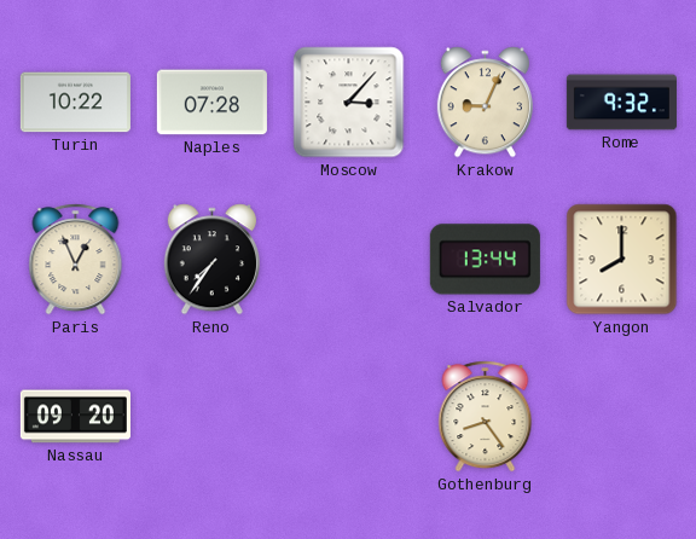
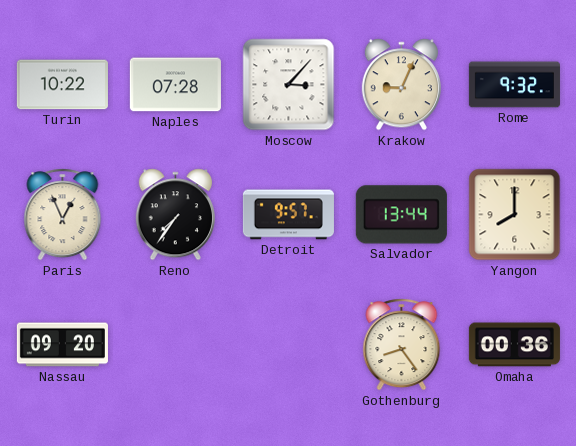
Detroit: none -> 9:57 (288, 215)
Omaha: none -> 00:36 (514, 345)
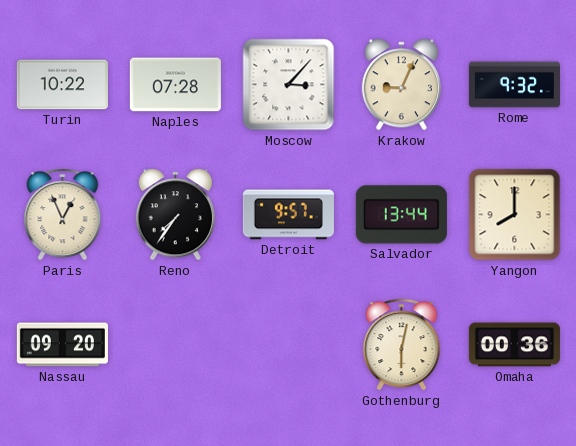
Gothenburg: 8:24 -> 6:02 (402, 345)
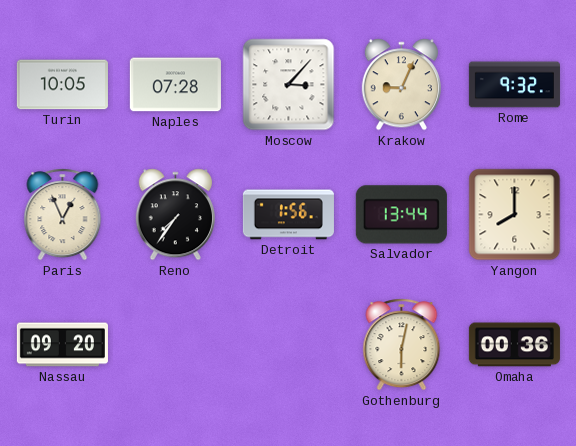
Turin: 10:22 -> 10:05 (62, 85)
Detroit: 9:57 -> 1:56 (288, 215)
